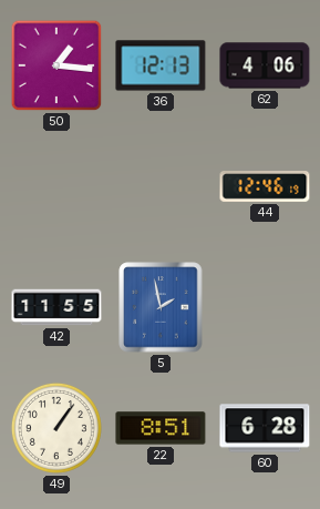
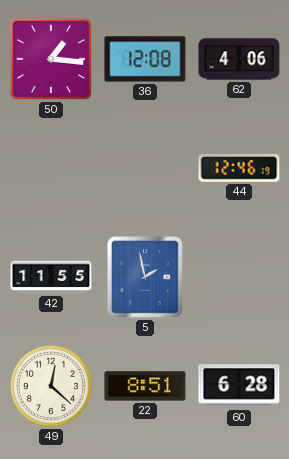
36: 12:13 -> 12:08 (145, 59)
49: 1:06 -> 12:22 (51, 386)
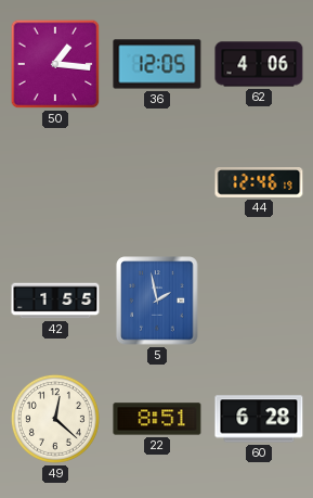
36: 12:08 -> 12:05 (157, 64)
42: 11:55 -> 1:55 (55, 301)
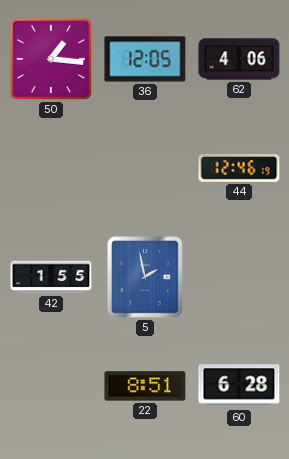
49: 12:22 -> none (55, 419)
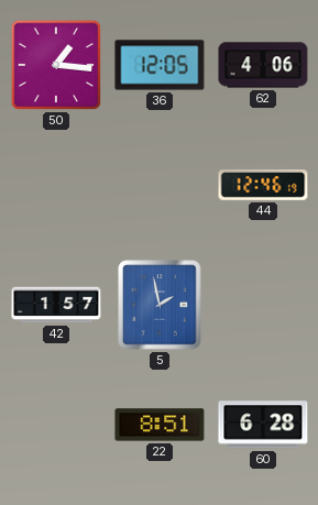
42: 1:55 -> 1:57 (56, 305)
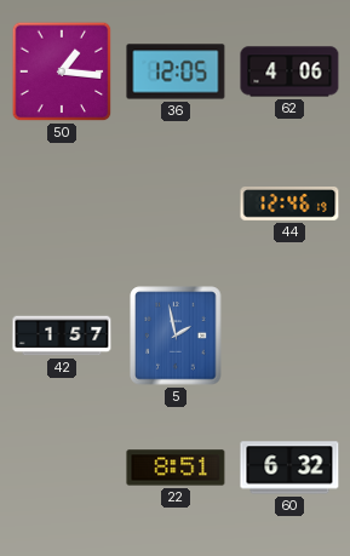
60: 6:28 -> 6:32 (289, 468)
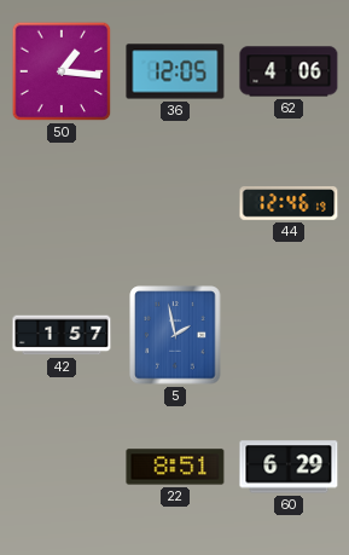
60: 6:32 -> 6:29 (289, 467)
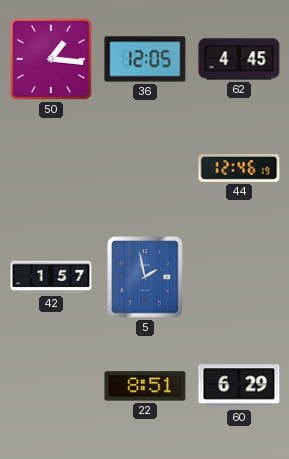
62: 4:06 -> 4:45 (239, 59)
